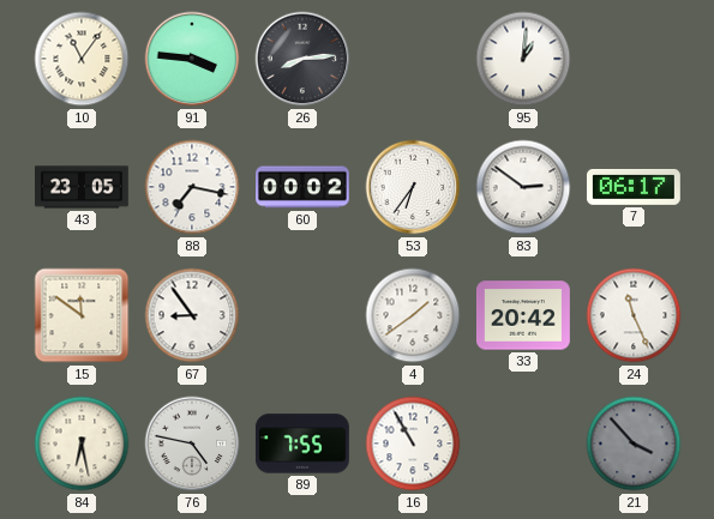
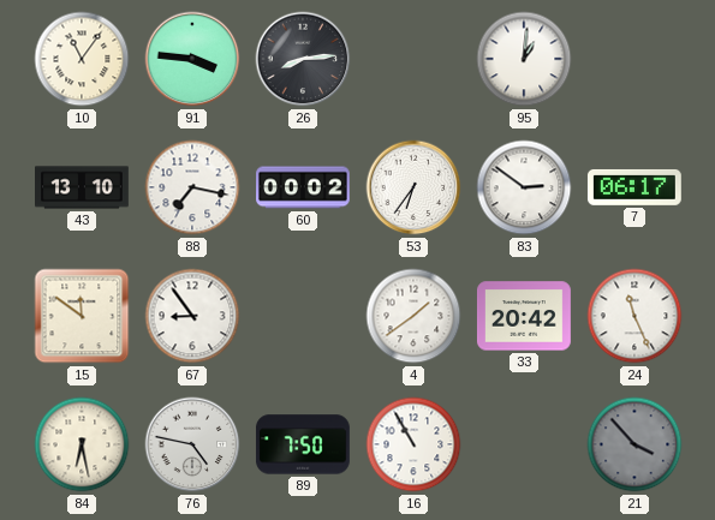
43: 23:05 -> 13:10 (83, 187)
89: 7:55 -> 7:50 (303, 444)
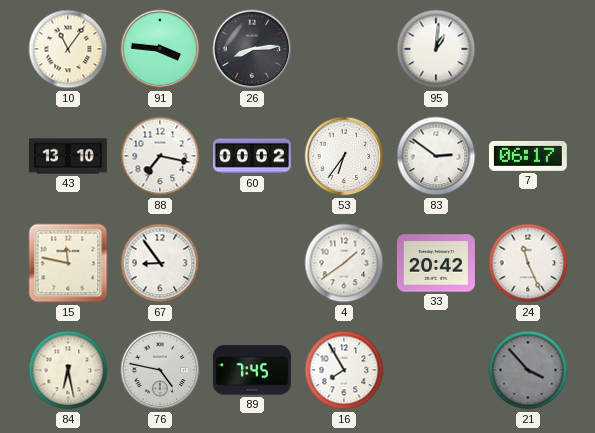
15: 11:51 -> 11:47 (68, 263)
89: 7:50 -> 7:45 (252, 370)
16: 10:55 -> 7:55 (344, 370)
